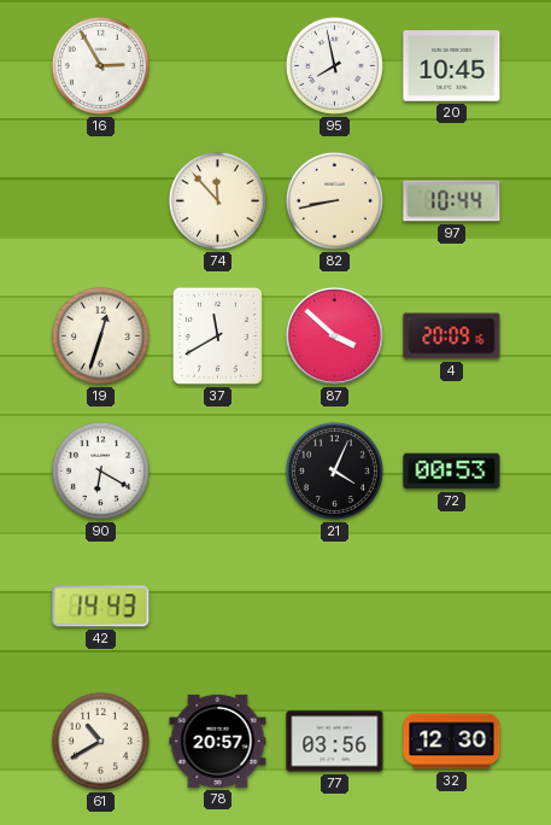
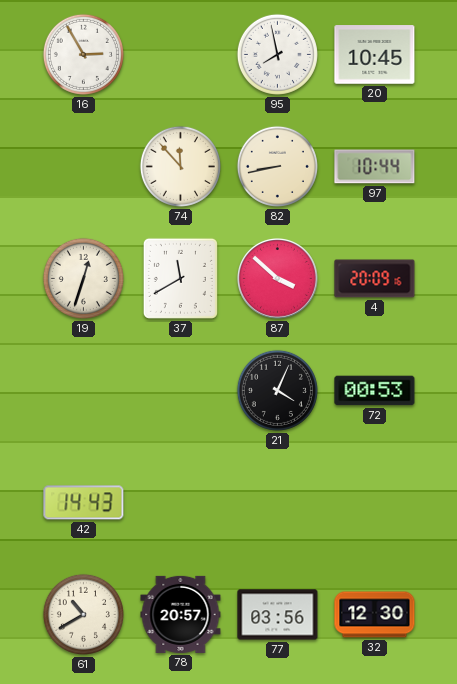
90: 6:20 -> none (100, 470)
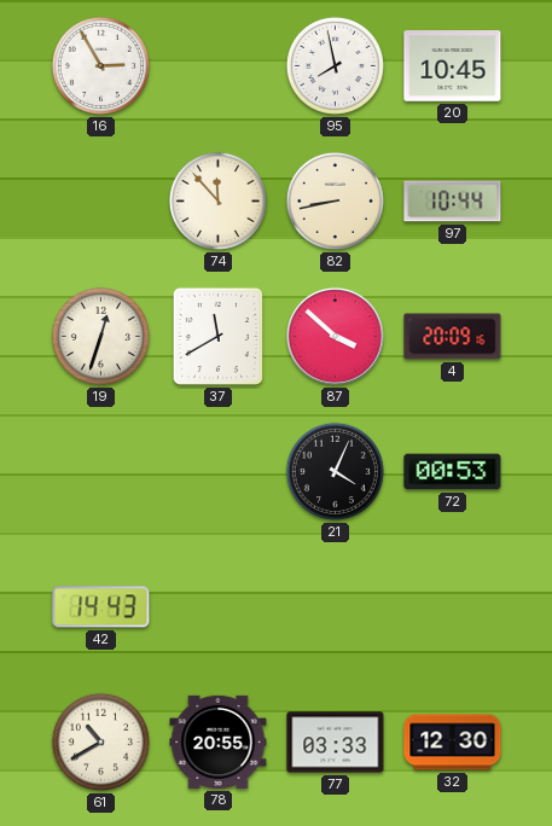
78: 20:57 -> 20:55 (219, 741)
77: 03:56 -> 03:33 (336, 743)
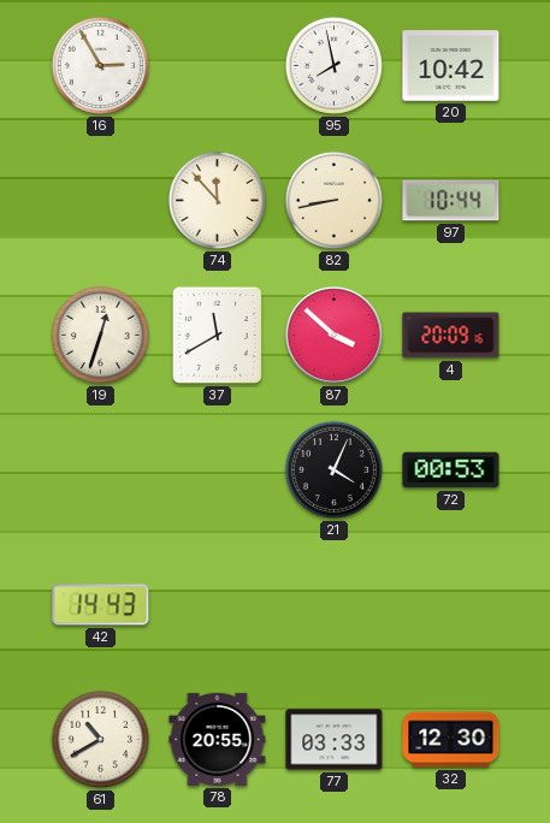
20: 10:45 -> 10:42 (451, 66)
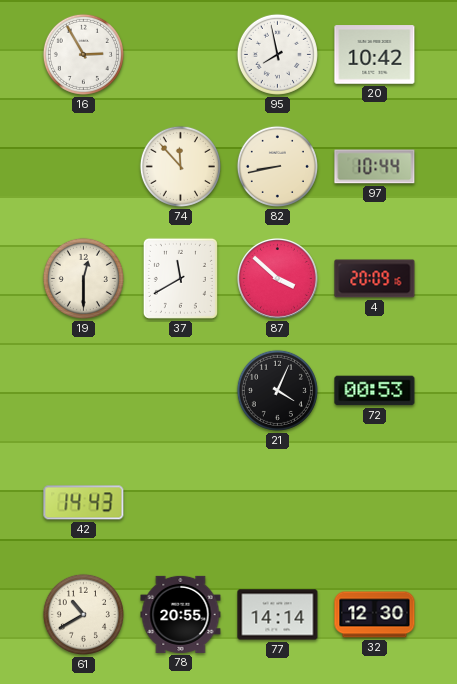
19: 12:33 -> 12:30 (83, 278)
77: 03:33 -> 14:14 (278, 615)
